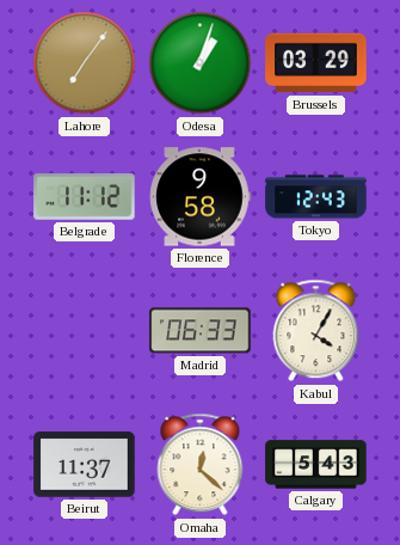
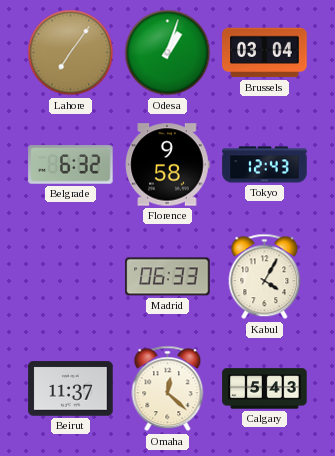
Brussels: 03:29 -> 03:04 (265, 53)
Belgrade: 11:12 -> 6:32 (71, 165)
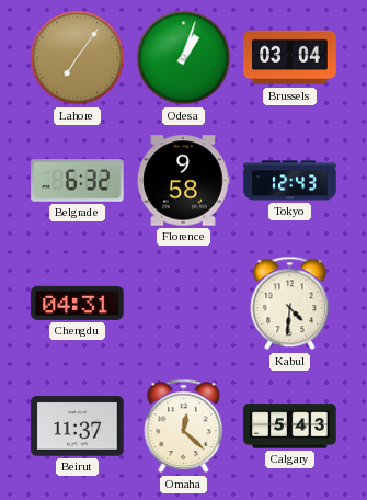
Chengdu: none -> 04:31 (78, 303)
Madrid: 06:33 -> none (168, 277)
Kabul: 4:05 -> 4:31 (290, 304)
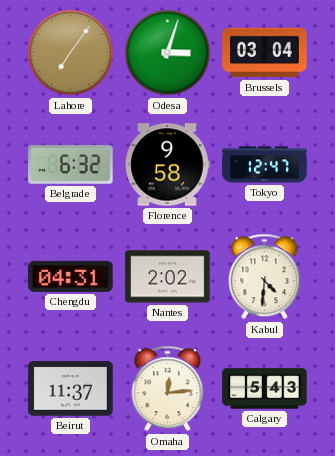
Odesa: 1:03 -> 3:03 (168, 53)
Tokyo: 12:43 -> 12:47 (265, 165)
Nantes: none -> 2:02 (168, 277)
Omaha: 12:22 -> 12:14 (168, 389)
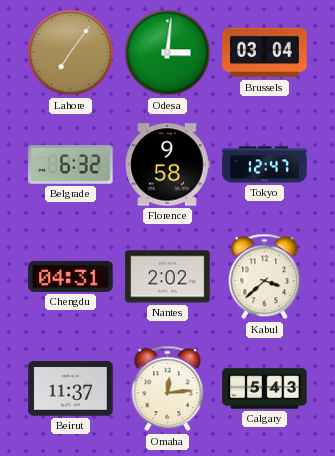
Odesa: 3:03 -> 3:01 (168, 53)
Kabul: 4:31 -> 3:38 (265, 277)
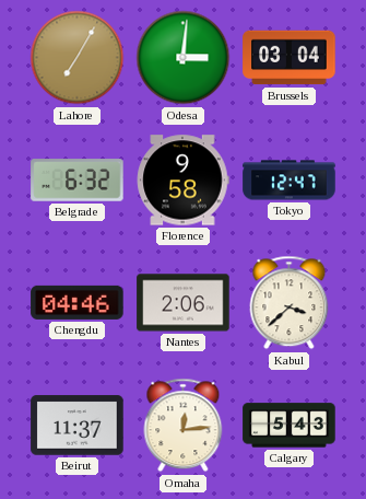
Lahore: 7:06 -> 7:05 (78, 58)
Chengdu: 04:31 -> 04:46 (78, 302)
Nantes: 2:02 -> 2:06 (184, 303)
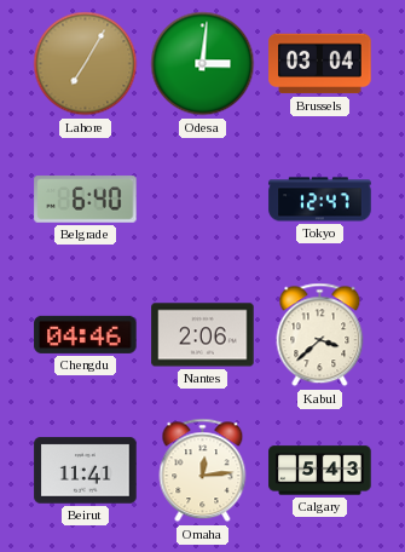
Belgrade: 6:32 -> 6:40 (86, 200)
Florence: 9:58 -> none (182, 181)
Beirut: 11:37 -> 11:41 (86, 471)
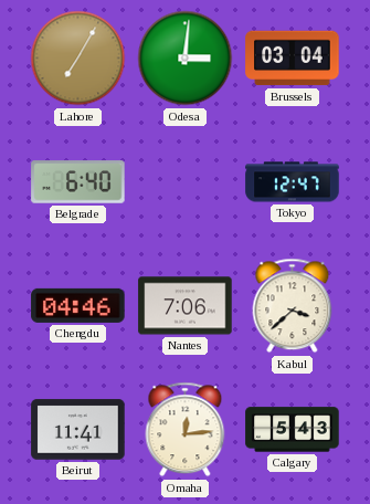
Nantes: 2:06 -> 7:06 (186, 306)
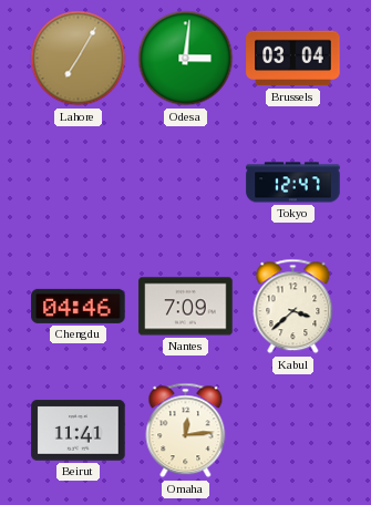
Belgrade: 6:40 -> none (78, 182)
Nantes: 7:06 -> 7:09 (186, 307)
Calgary: 5:43 -> none (293, 430)
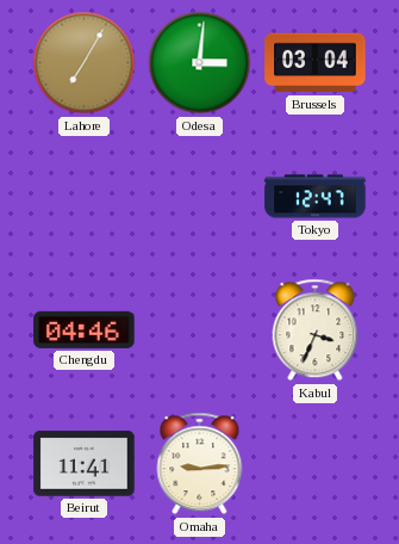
Nantes: 7:09 -> none (186, 307)
Kabul: 3:38 -> 3:34 (316, 330)
Omaha: 12:14 -> 9:14 (200, 464)
